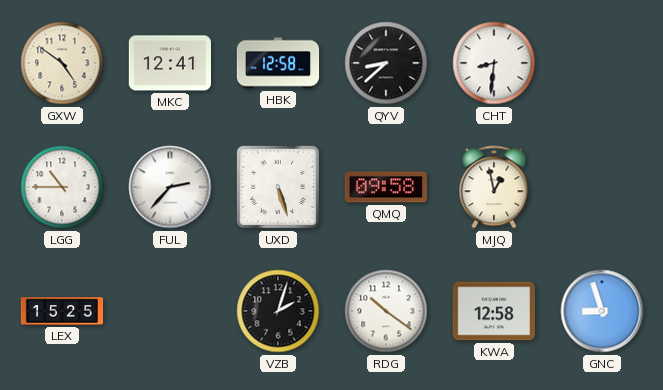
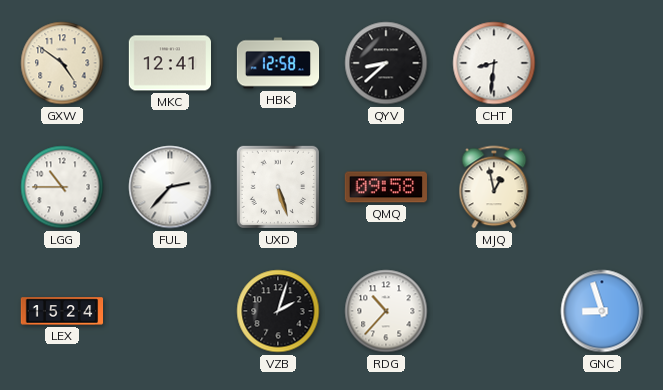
LEX: 15:25 -> 15:24 (62, 311)
RDG: 10:21 -> 10:37 (386, 311)
KWA: 12:58 -> none (493, 311)
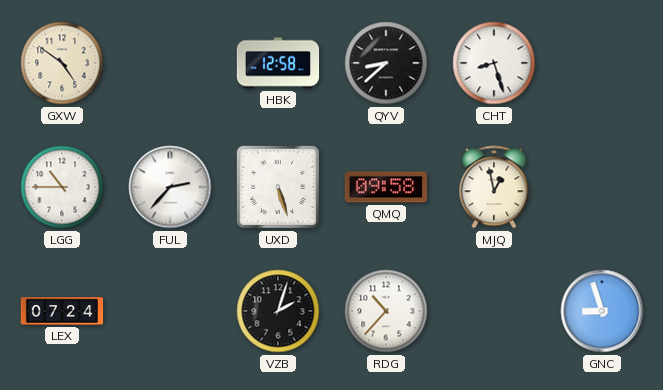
MKC: 12:41 -> none (169, 63)
CHT: 8:31 -> 8:27 (494, 63)
LEX: 15:24 -> 07:24 (62, 311)
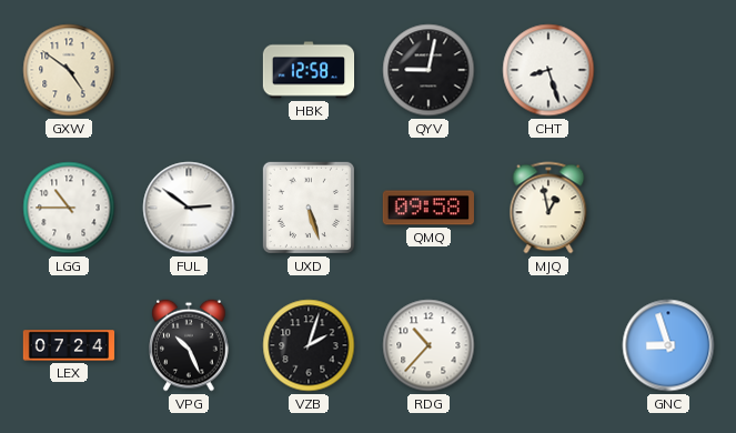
QYV: 8:38 -> 9:02 (429, 70)
FUL: 2:37 -> 2:51 (189, 208)
VPG: none -> 10:26 (189, 345)
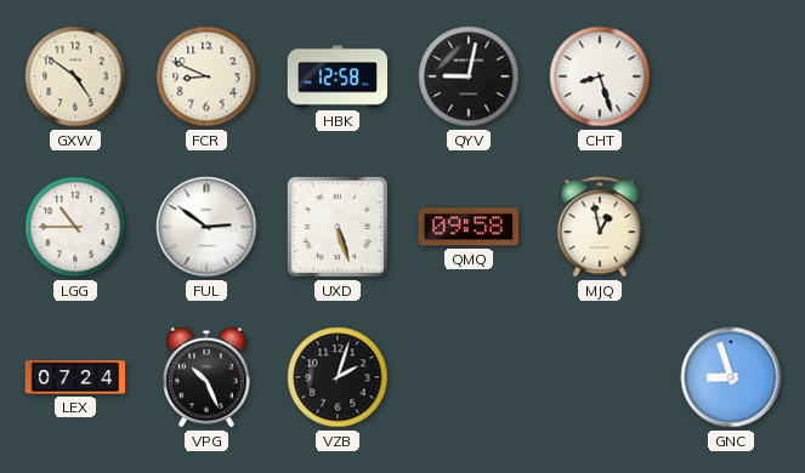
FCR: none -> 8:49 (206, 76)
RDG: 10:37 -> none (429, 345)
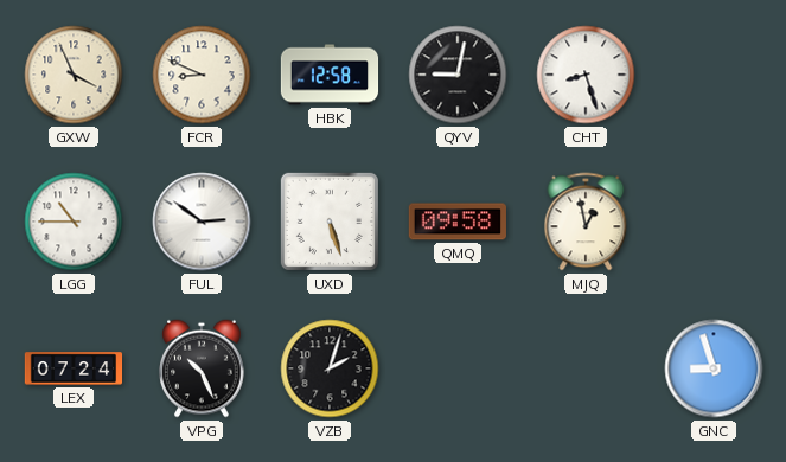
GXW: 4:51 -> 3:56 (74, 75)
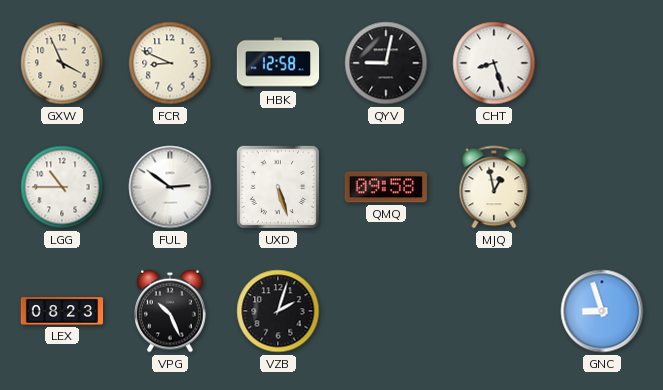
LEX: 07:24 -> 08:23 (62, 311)
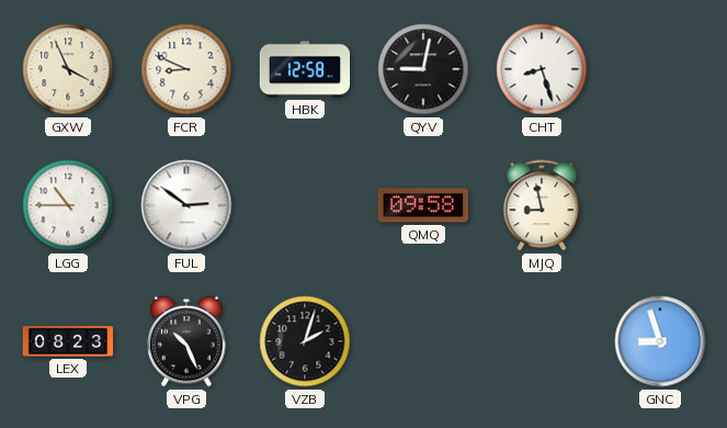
UXD: 5:27 -> none (278, 187)
MJQ: 12:58 -> 8:58 (542, 205)
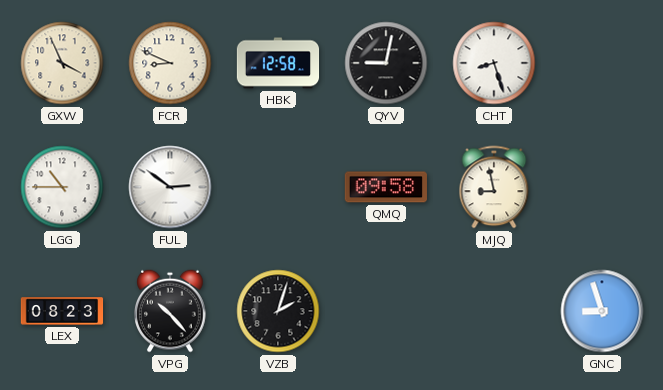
VPG: 10:26 -> 10:23 (170, 311)
